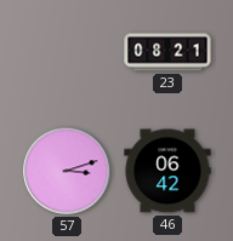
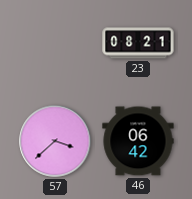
57: 3:12 -> 3:38 (55, 141)
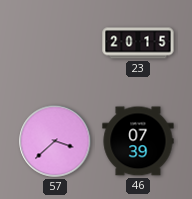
23: 08:21 -> 20:15 (138, 43)
46: 06:42 -> 07:39 (138, 141)
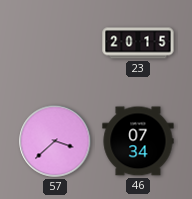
46: 07:39 -> 07:34 (138, 141)
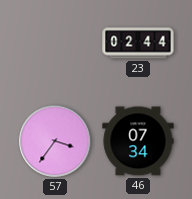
23: 20:15 -> 02:44 (138, 43)
57: 3:38 -> 3:36 (55, 141)
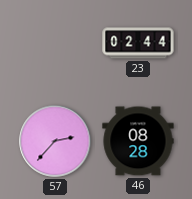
57: 3:36 -> 2:37 (55, 141)
46: 07:34 -> 08:28 (138, 141)
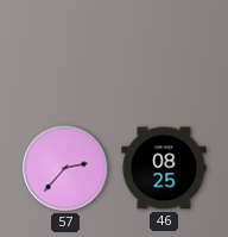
23: 02:44 -> none (138, 43)
46: 08:28 -> 08:25 (164, 168)
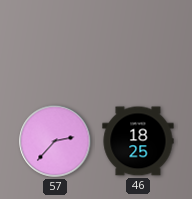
46: 08:25 -> 18:25 (138, 141)
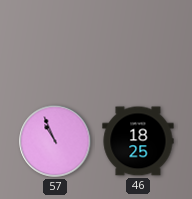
57: 2:37 -> 10:56 (55, 141)
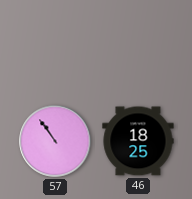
57: 10:56 -> 10:54 (55, 141)
